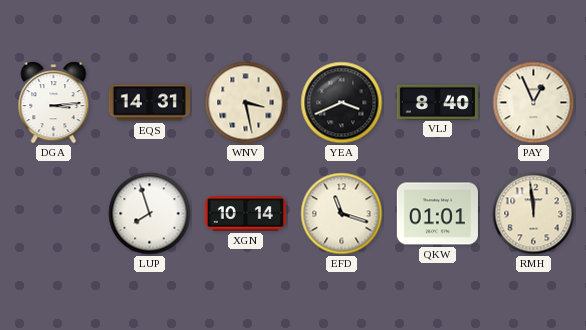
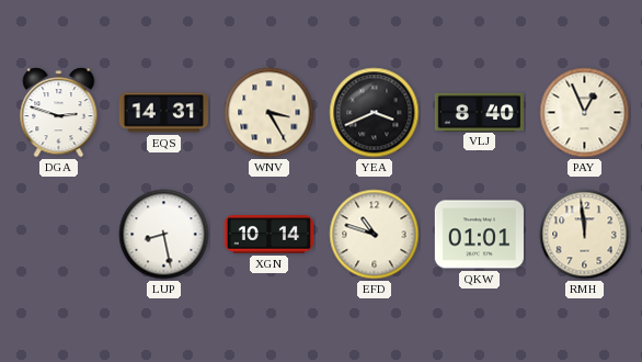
DGA: 3:14 -> 2:48 (59, 113)
WNV: 3:28 -> 3:25 (270, 113)
LUP: 7:57 -> 8:28 (164, 235)
EFD: 11:18 -> 10:48 (375, 235)
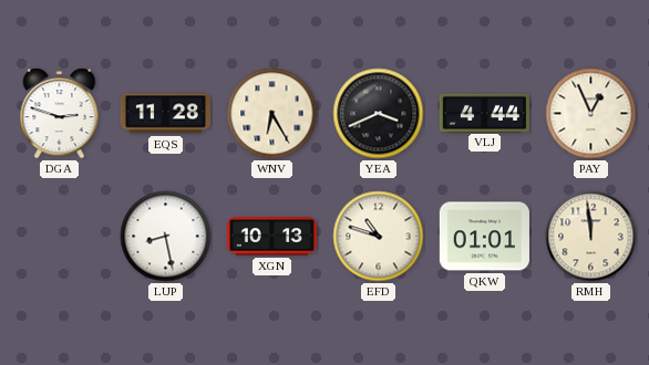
EQS: 14:31 -> 11:28 (165, 114)
WNV: 3:25 -> 6:25 (272, 114)
VLJ: 8:40 -> 4:44 (484, 113)
XGN: 10:14 -> 10:13 (271, 237)
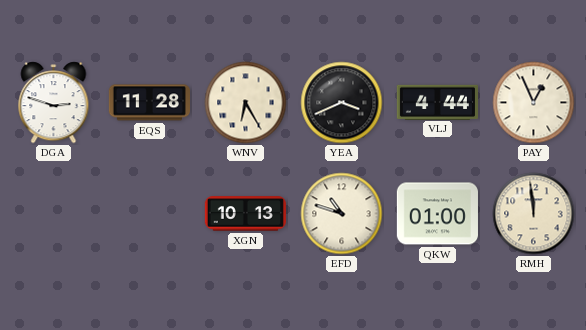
LUP: 8:28 -> none (166, 237)
QKW: 01:01 -> 01:00 (437, 214)
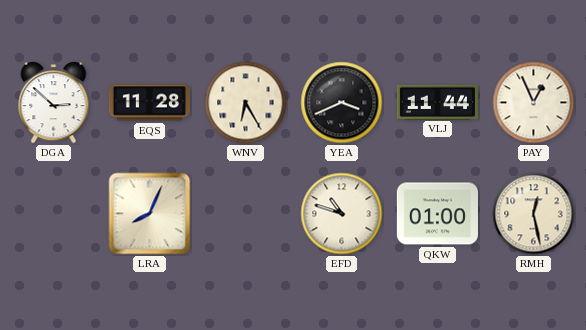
DGA: 2:48 -> 2:52 (54, 103)
VLJ: 4:44 -> 11:44 (437, 102)
LRA: none -> 8:04 (150, 214)
XGN: 10:13 -> none (245, 214)
RMH: 11:59 -> 12:28 (534, 214)
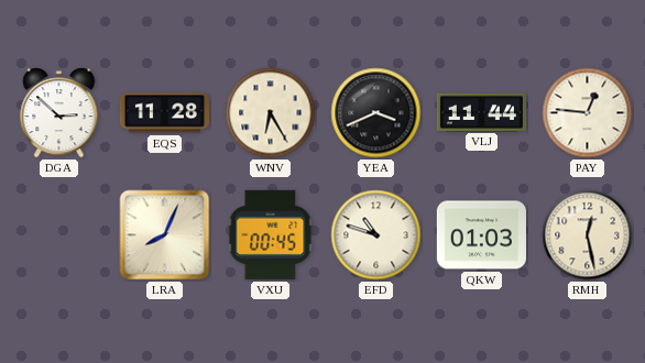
PAY: 12:56 -> 12:46 (588, 113)
VXU: none -> 00:45 (271, 234)
QKW: 01:00 -> 01:03 (481, 235)
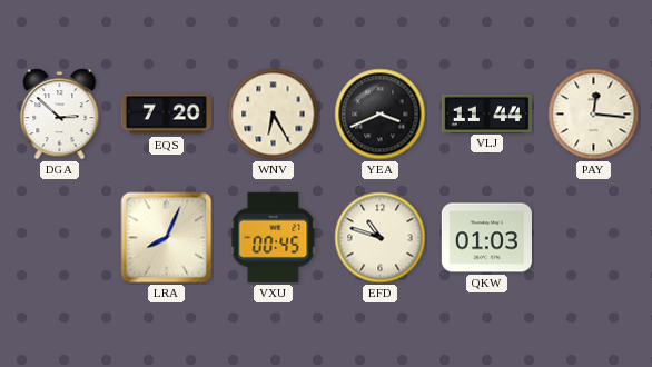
EQS: 11:28 -> 7:20 (166, 115)
PAY: 12:46 -> 12:16 (594, 115)
RMH: 12:28 -> none (588, 235)
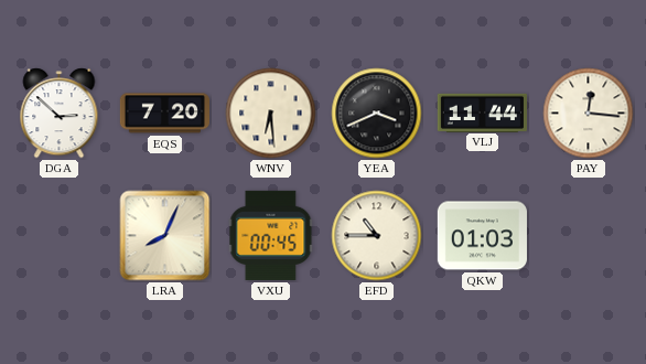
WNV: 6:25 -> 6:29 (271, 114)
EFD: 10:48 -> 10:45 (377, 236)
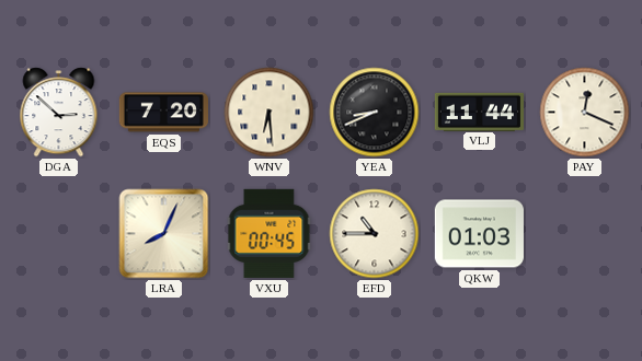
YEA: 3:41 -> 8:41 (375, 113)
PAY: 12:16 -> 12:19 (585, 113)
